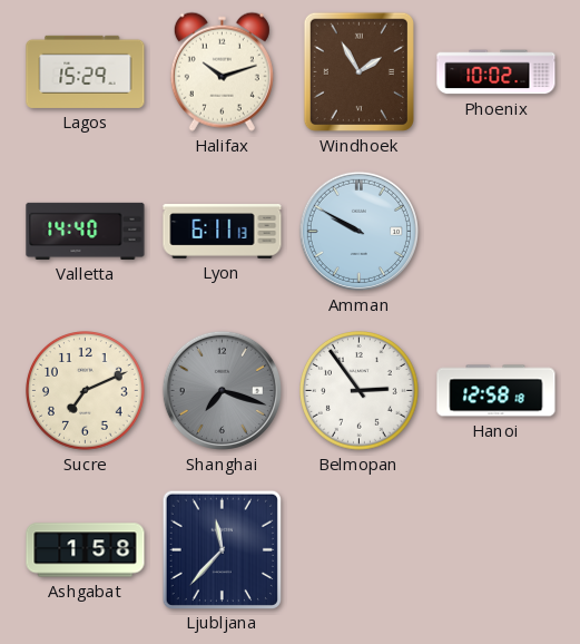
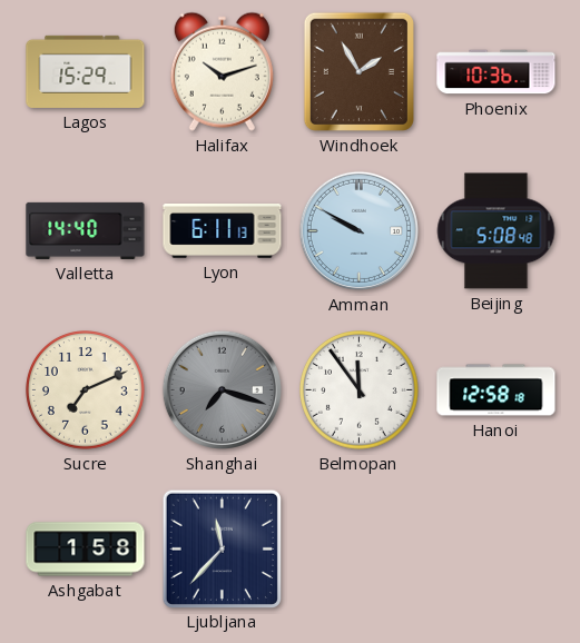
Phoenix: 10:02 -> 10:36 (497, 72)
Beijing: none -> 5:08 (497, 231)
Belmopan: 2:54 -> 11:54 (360, 390)
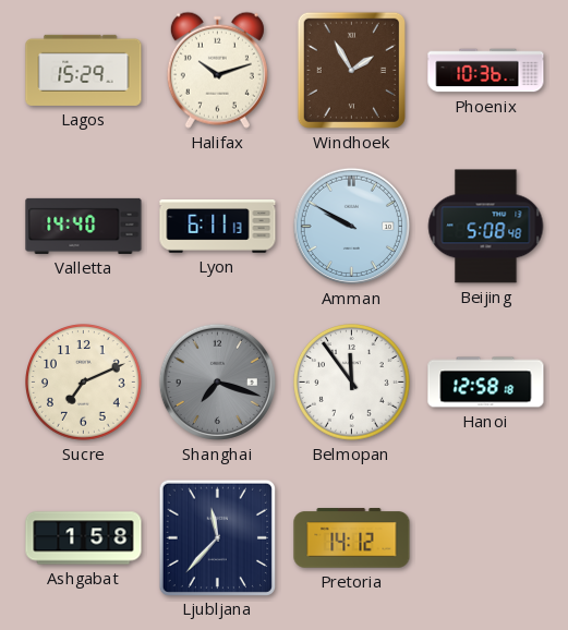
Pretoria: none -> 14:12 (352, 538)
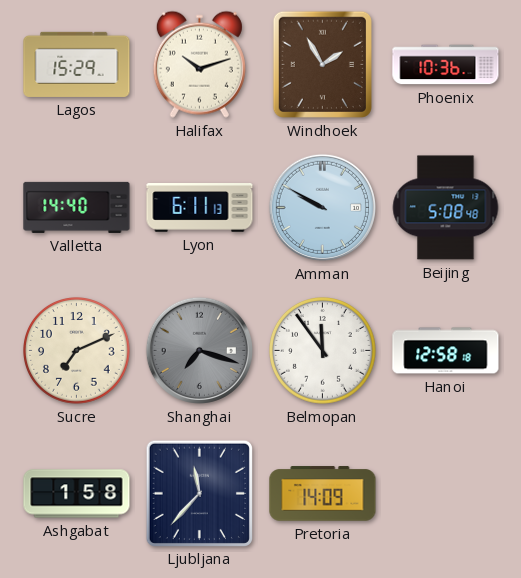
Pretoria: 14:12 -> 14:09 (323, 494)
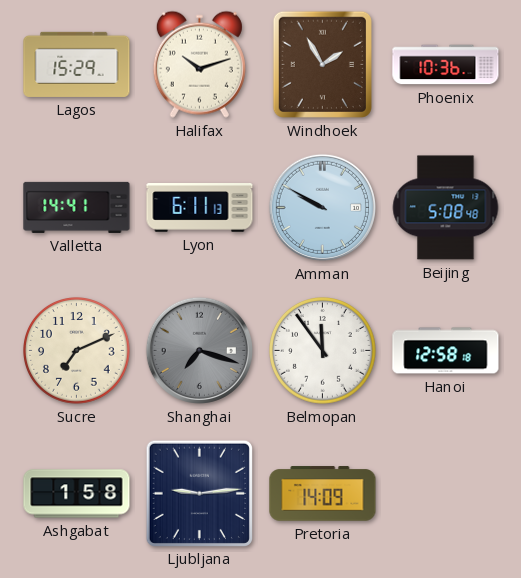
Valletta: 14:40 -> 14:41 (77, 207)
Ljubljana: 11:37 -> 9:14 (199, 493)
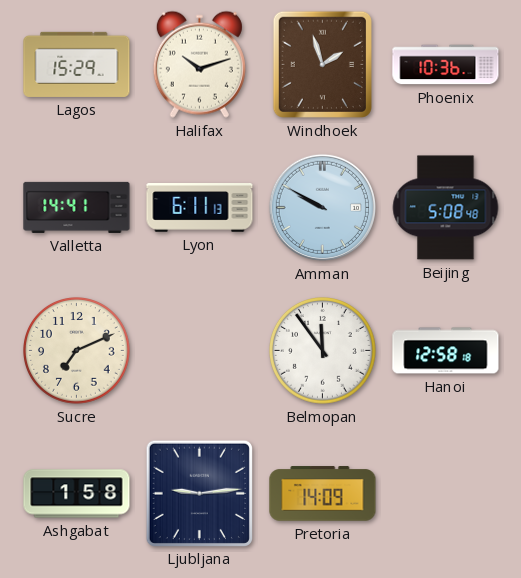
Windhoek: 1:55 -> 1:57 (322, 64)
Shanghai: 7:18 -> none (199, 350)
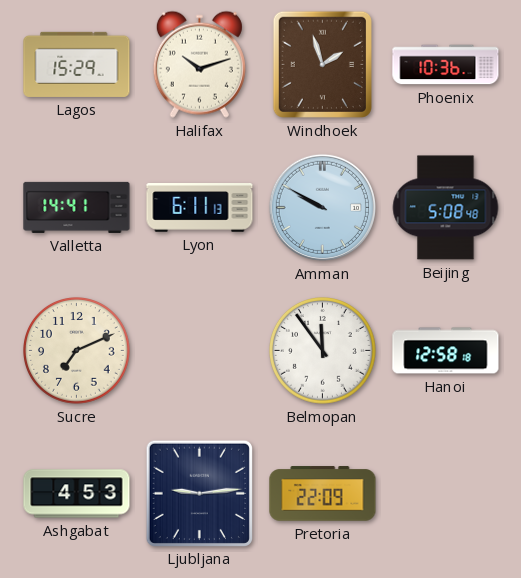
Ashgabat: 1:58 -> 4:53 (77, 494)
Pretoria: 14:09 -> 22:09 (323, 494)
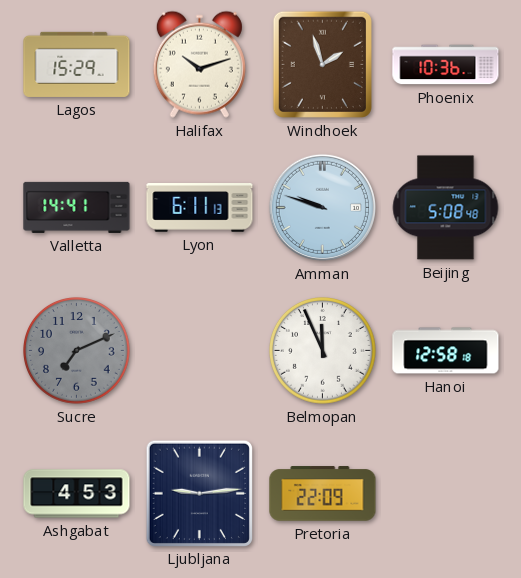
Amman: 9:50 -> 9:48 (322, 207)
Sucre dial: cream -> grey (77, 351)
Belmopan: 11:54 -> 11:56 (323, 351)
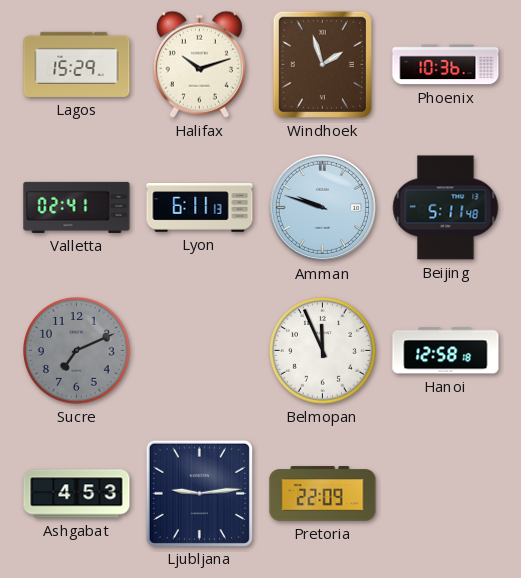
Valletta: 14:41 -> 02:41 (77, 207)
Beijing: 5:08 -> 5:11 (446, 208)
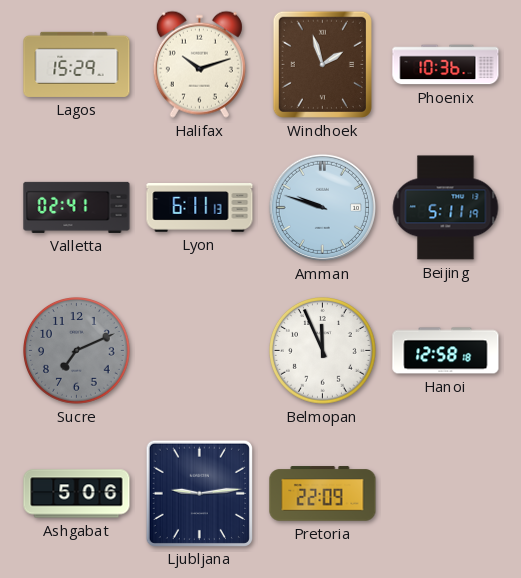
Beijing: 5:11:48 -> 5:11:19 (446, 208)
Ashgabat: 4:53 -> 5:06 (77, 494)
